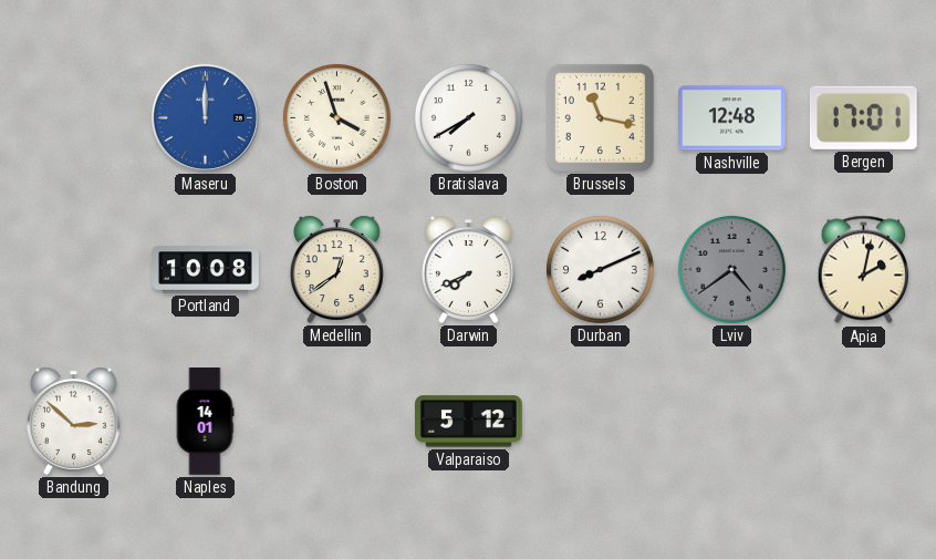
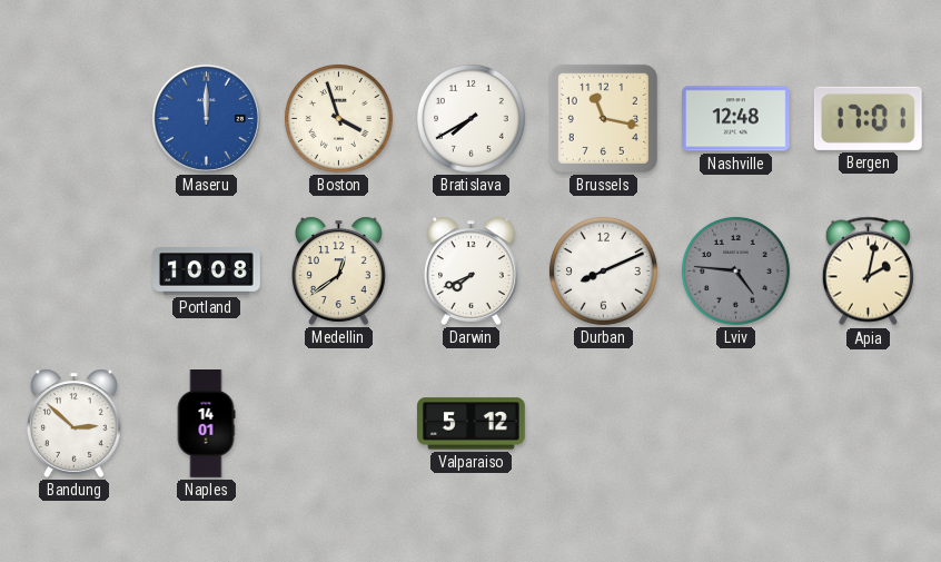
Lviv: 4:39 -> 4:46 (735, 270)
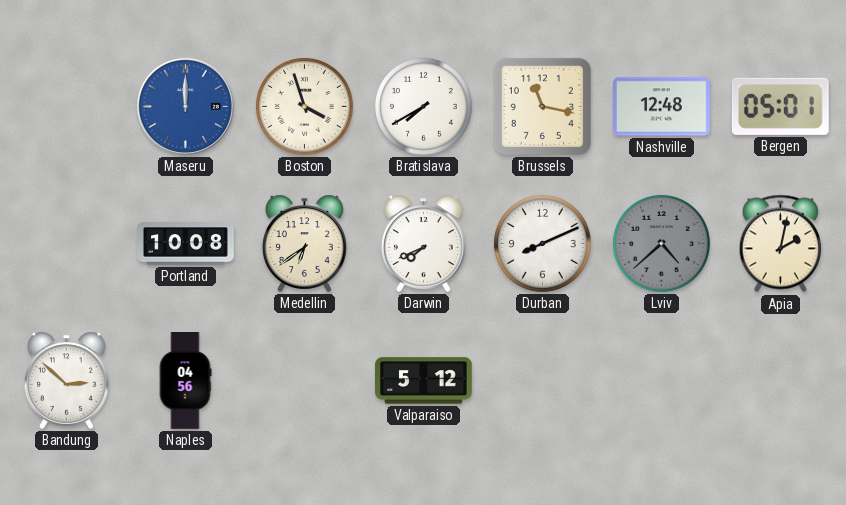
Bergen: 17:01 -> 05:01 (780, 106)
Medellin: 12:39 -> 6:39 (304, 243)
Lviv: 4:46 -> 4:38 (661, 243)
Naples: 14:01 -> 04:56 (185, 381)
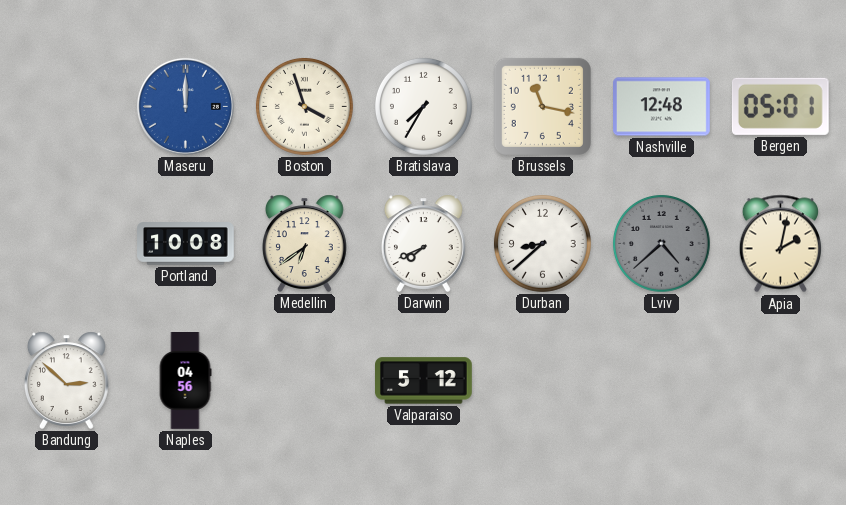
Bratislava: 7:40 -> 7:35 (423, 106)
Durban: 8:11 -> 8:38 (542, 243)
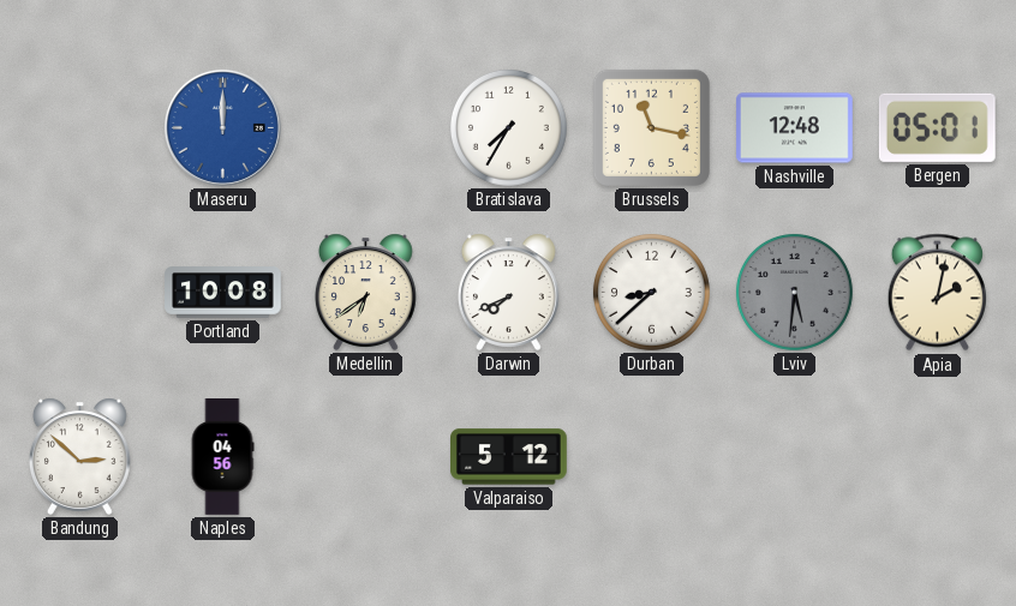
Boston: 3:57 -> none (304, 106)
Lviv: 4:38 -> 5:31 (794, 292)
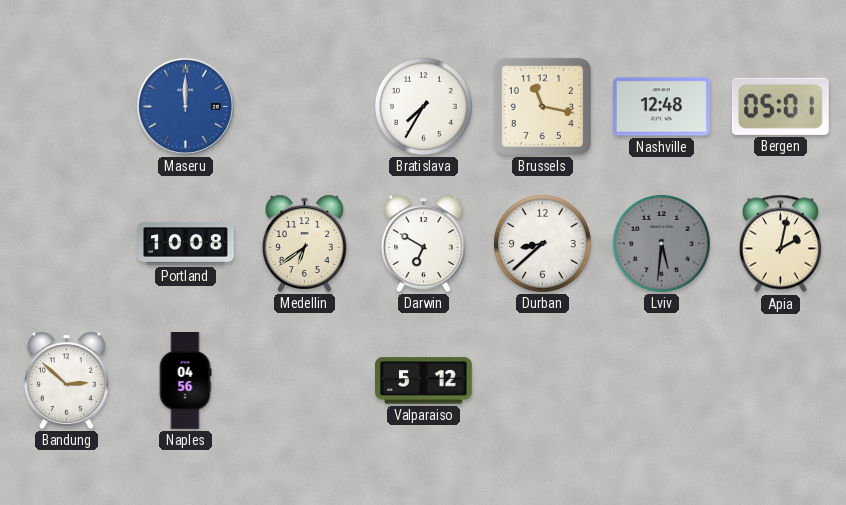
Darwin: 7:41 -> 6:50 (423, 243)
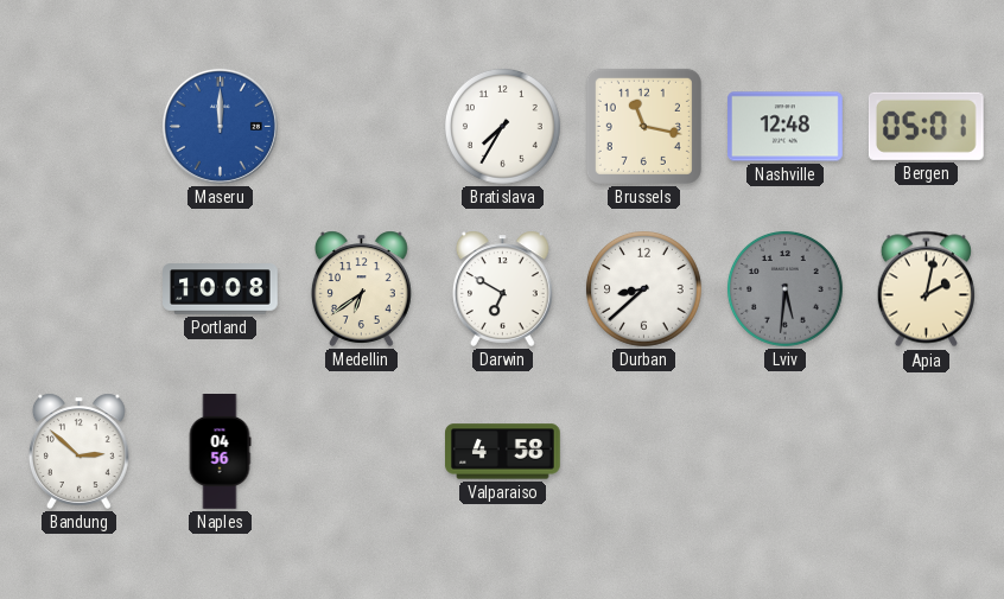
Valparaiso: 5:12 -> 4:58 (503, 452)
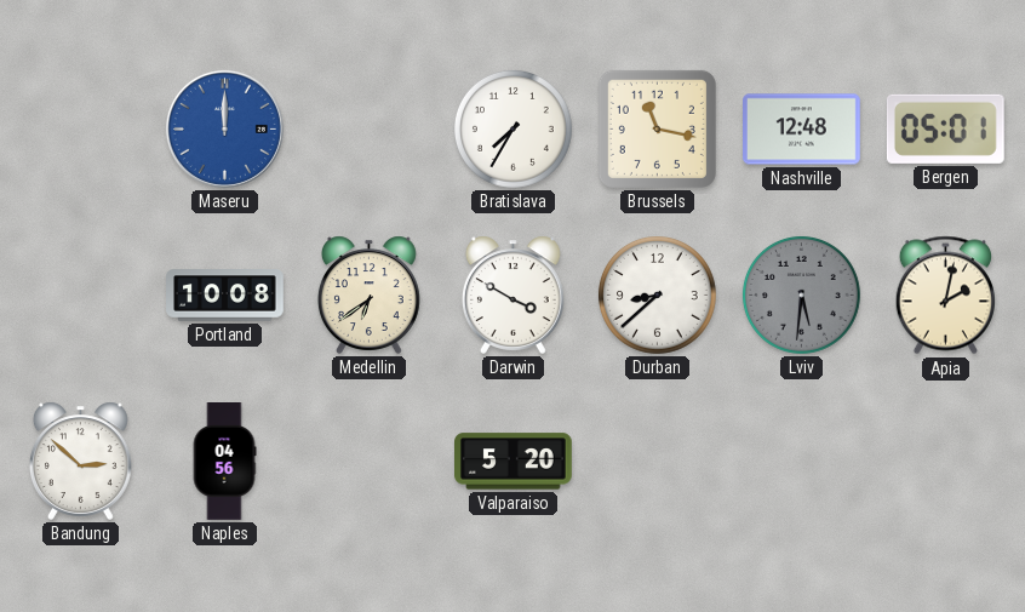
Darwin: 6:50 -> 3:50 (512, 294)
Valparaiso: 4:58 -> 5:20 (514, 462)
